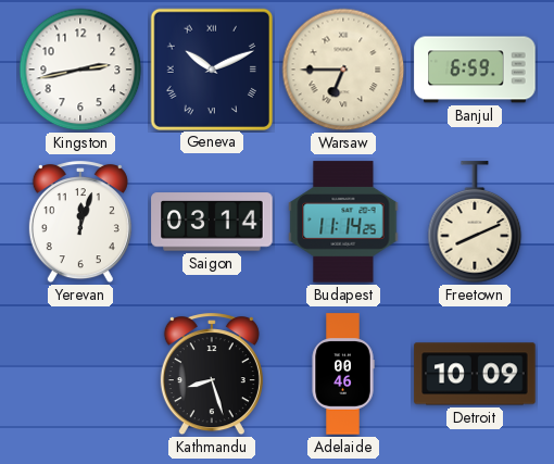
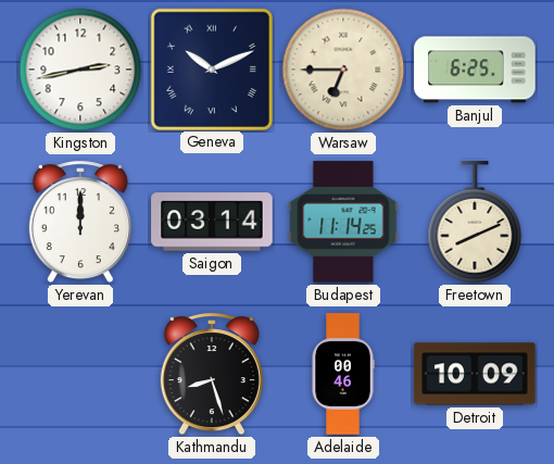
Banjul: 6:59 -> 6:25 (475, 70)
Yerevan: 12:03 -> 12:00 (80, 223)
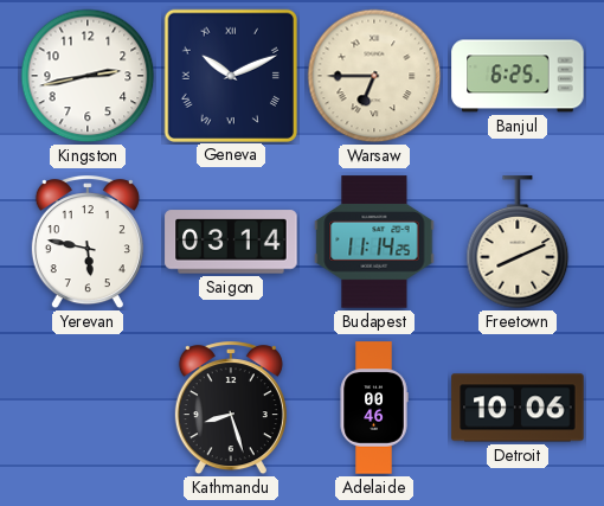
Yerevan: 12:00 -> 5:47 (88, 243)
Detroit: 10:09 -> 10:06 (518, 408)
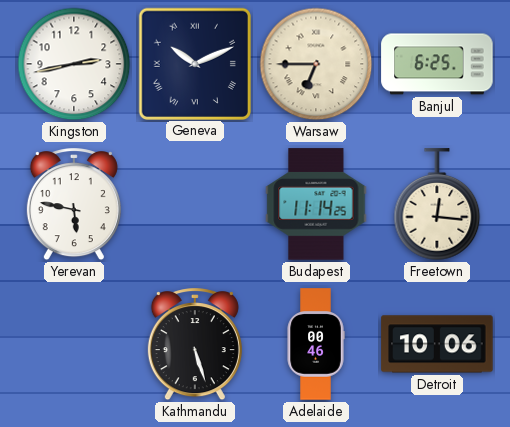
Saigon: 03:14 -> none (231, 242)
Freetown: 8:11 -> 12:16 (437, 205)
Kathmandu: 8:27 -> 5:27 (195, 345)
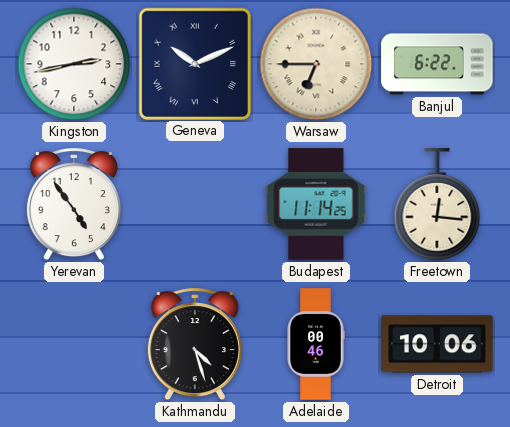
Banjul: 6:25 -> 6:22 (437, 64)
Yerevan: 5:47 -> 4:54 (74, 205)
Kathmandu: 5:27 -> 4:27 (195, 345)
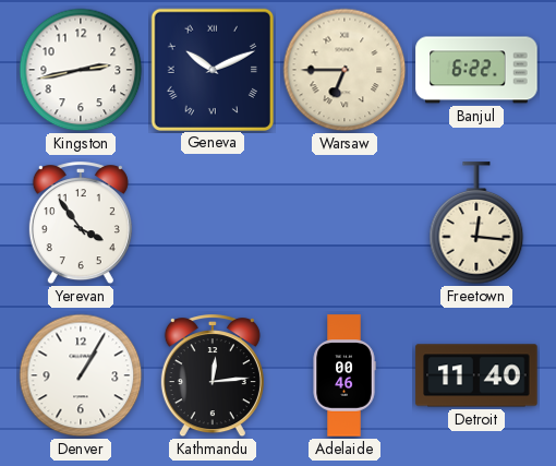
Yerevan: 4:54 -> 3:54 (81, 224)
Budapest: 11:14 -> none (316, 204)
Denver: none -> 1:05 (81, 375)
Kathmandu: 4:27 -> 12:14 (213, 377)
Detroit: 10:06 -> 11:40 (476, 375)
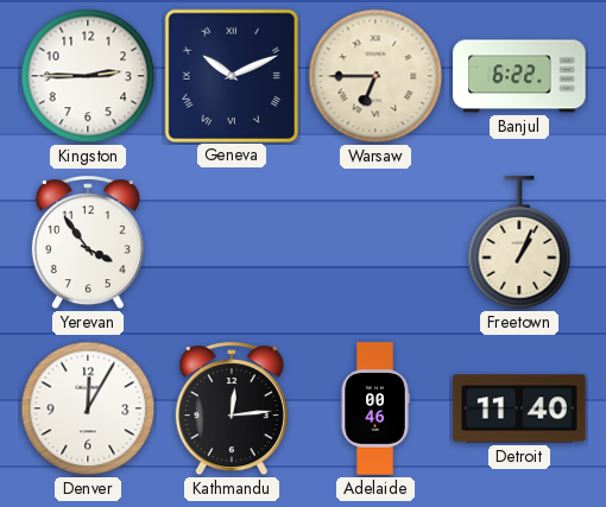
Kingston: 2:43 -> 2:45 (88, 76)
Freetown: 12:16 -> 1:04 (519, 243)
Denver: 1:05 -> 12:05 (88, 408)
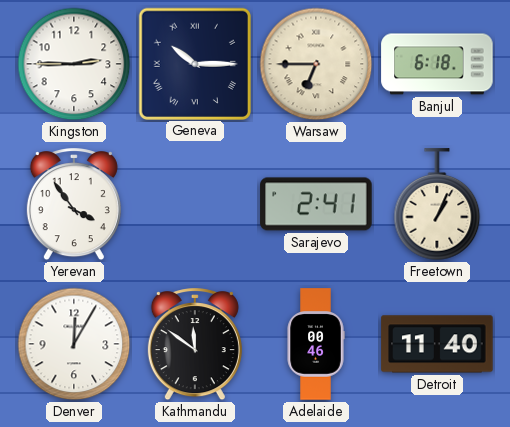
Geneva: 10:11 -> 10:15 (194, 63)
Banjul: 6:22 -> 6:18 (437, 64)
Sarajevo: none -> 2:41 (316, 204)
Kathmandu: 12:14 -> 11:51 (195, 345)
